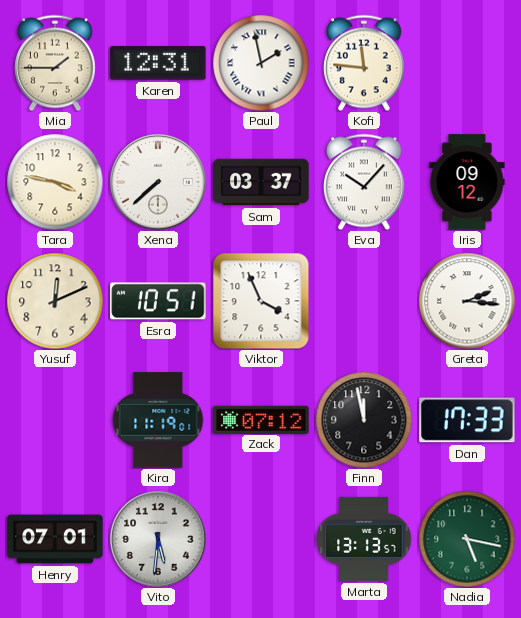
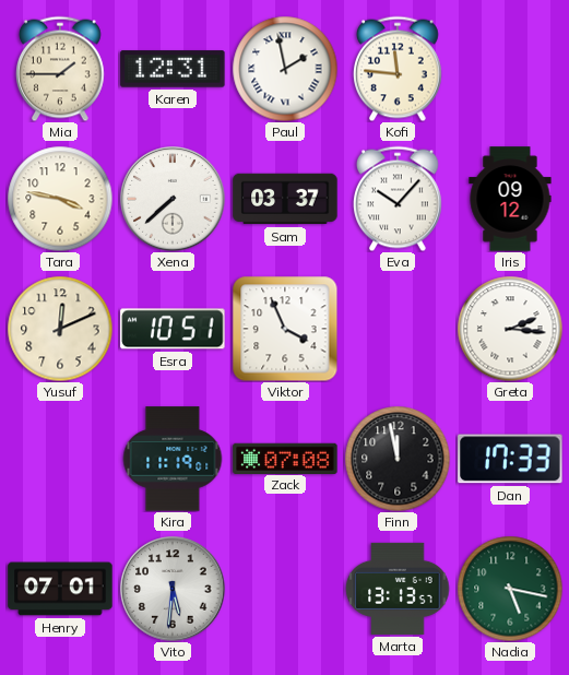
Zack: 07:12 -> 07:08 (285, 458)
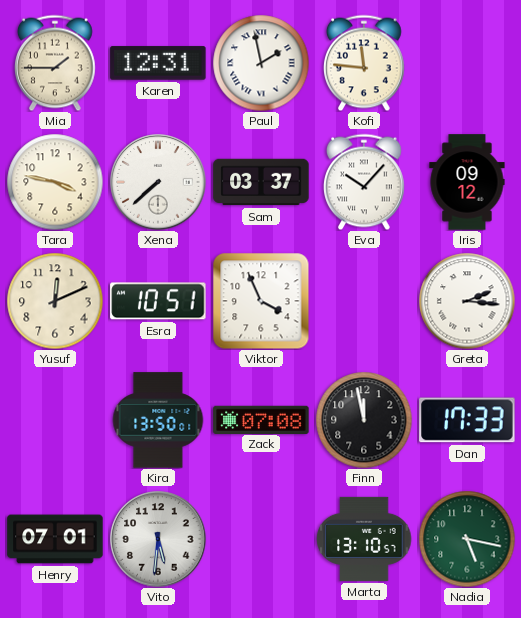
Kira: 11:19 -> 13:50 (158, 420)
Marta: 13:13 -> 13:10 (364, 539)
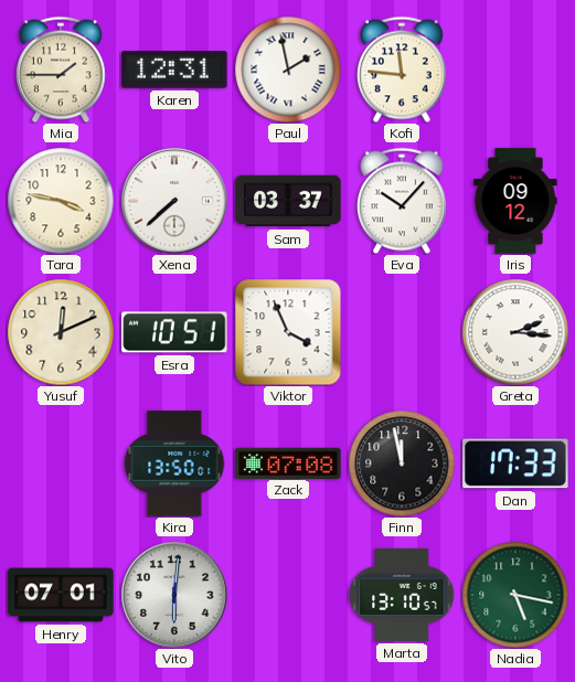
Vito: 5:31 -> 6:01 (174, 595)
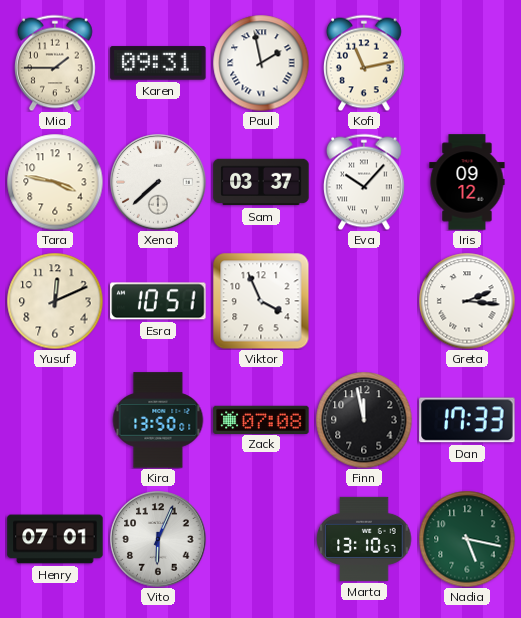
Karen: 12:31 -> 09:31 (158, 63)
Kofi: 11:46 -> 11:13 (365, 63)
Vito: 6:01 -> 6:04 (158, 539)
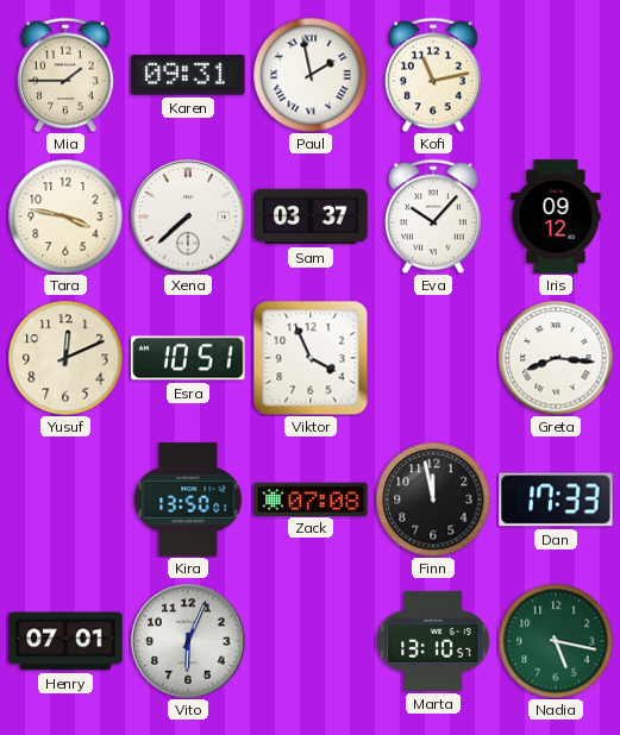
Greta: 2:16 -> 8:16 (556, 358)
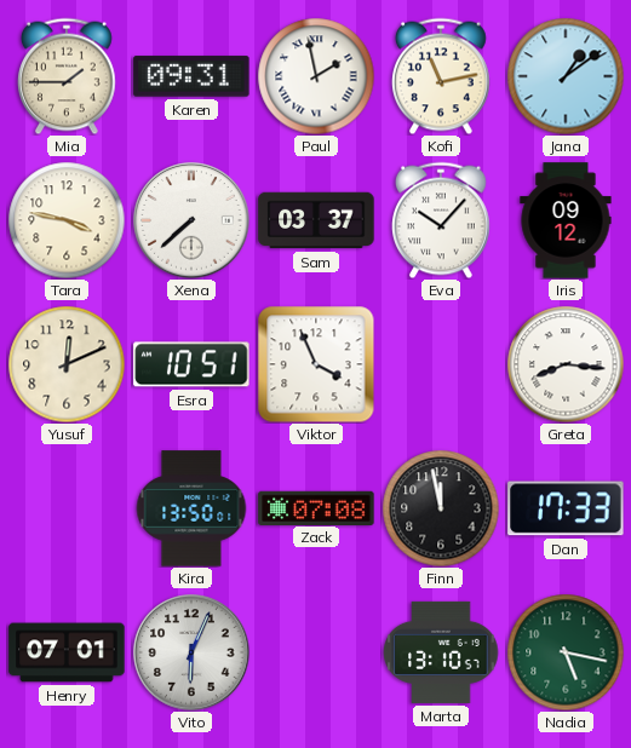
Jana: none -> 1:09 (566, 76)
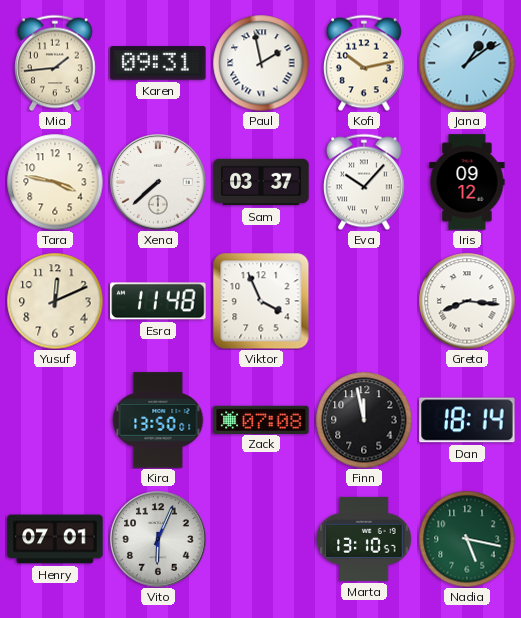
Mia: 1:45 -> 1:44 (56, 63)
Kofi: 11:13 -> 10:13 (365, 63)
Esra: 10:51 -> 11:48 (158, 301)
Dan: 17:33 -> 18:14 (467, 420)
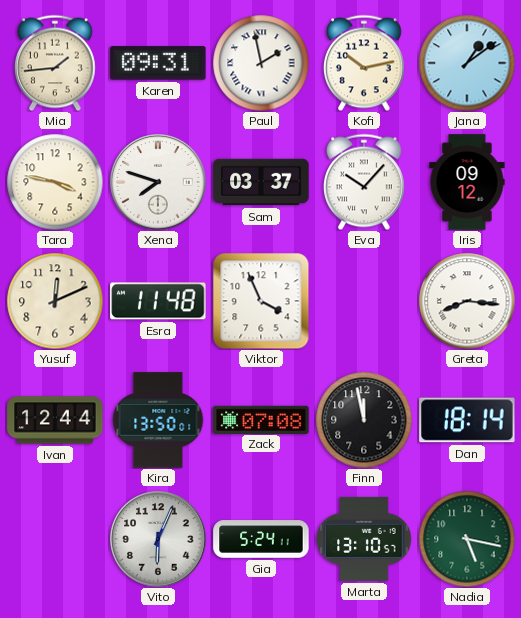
Xena: 7:38 -> 7:48 (158, 182)
Ivan: none -> 12:44 (55, 420)
Henry: 07:01 -> none (55, 539)
Gia: none -> 5:24 (261, 539)
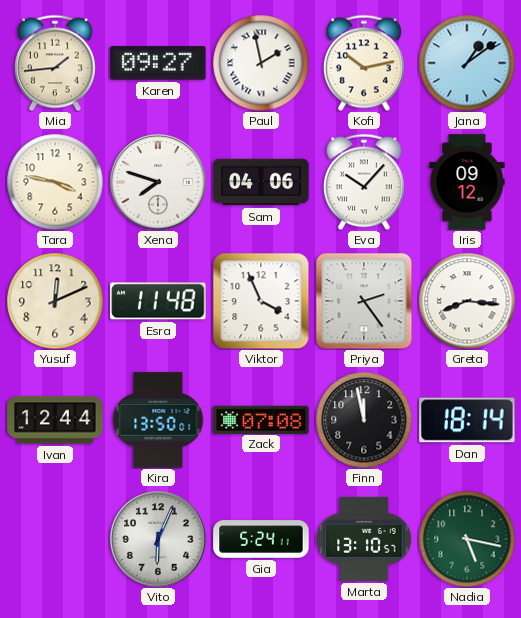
Karen: 09:31 -> 09:27 (158, 63)
Sam: 03:37 -> 04:06 (261, 182)
Priya: none -> 2:24 (364, 301)
